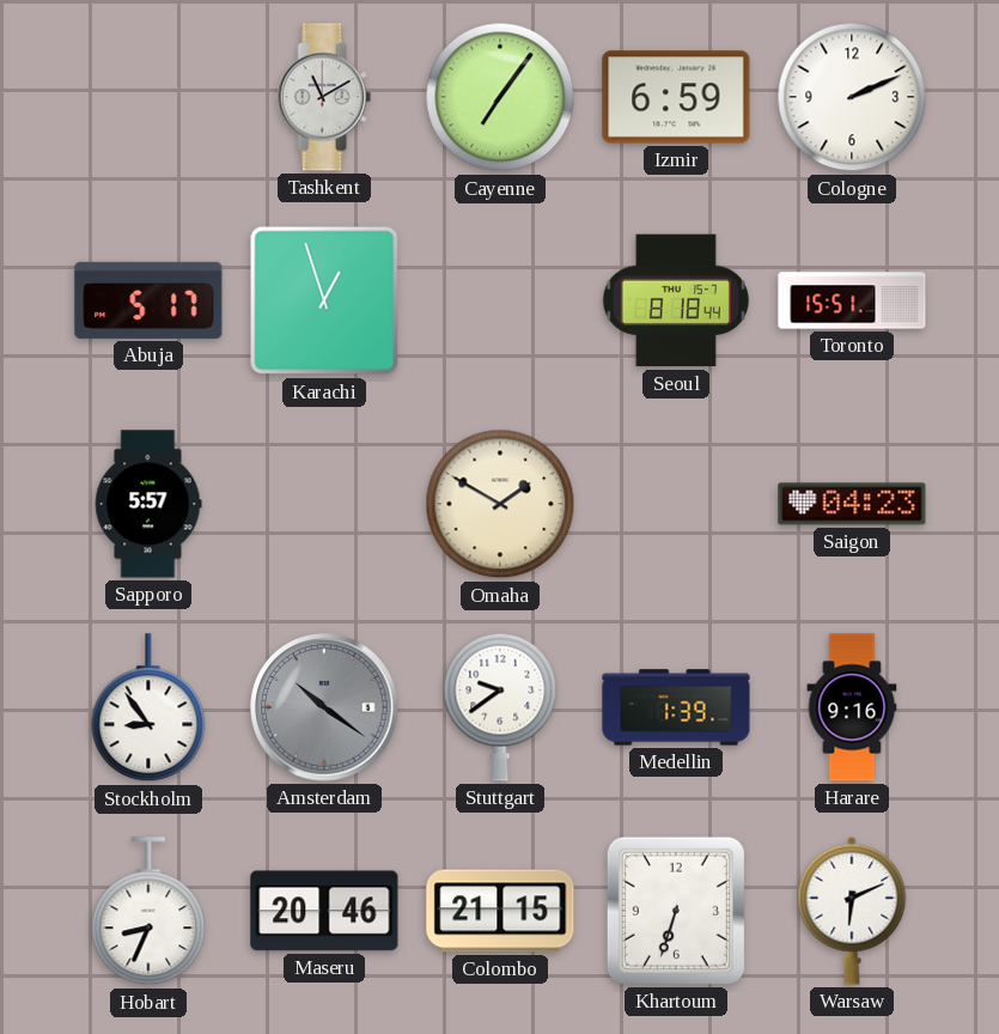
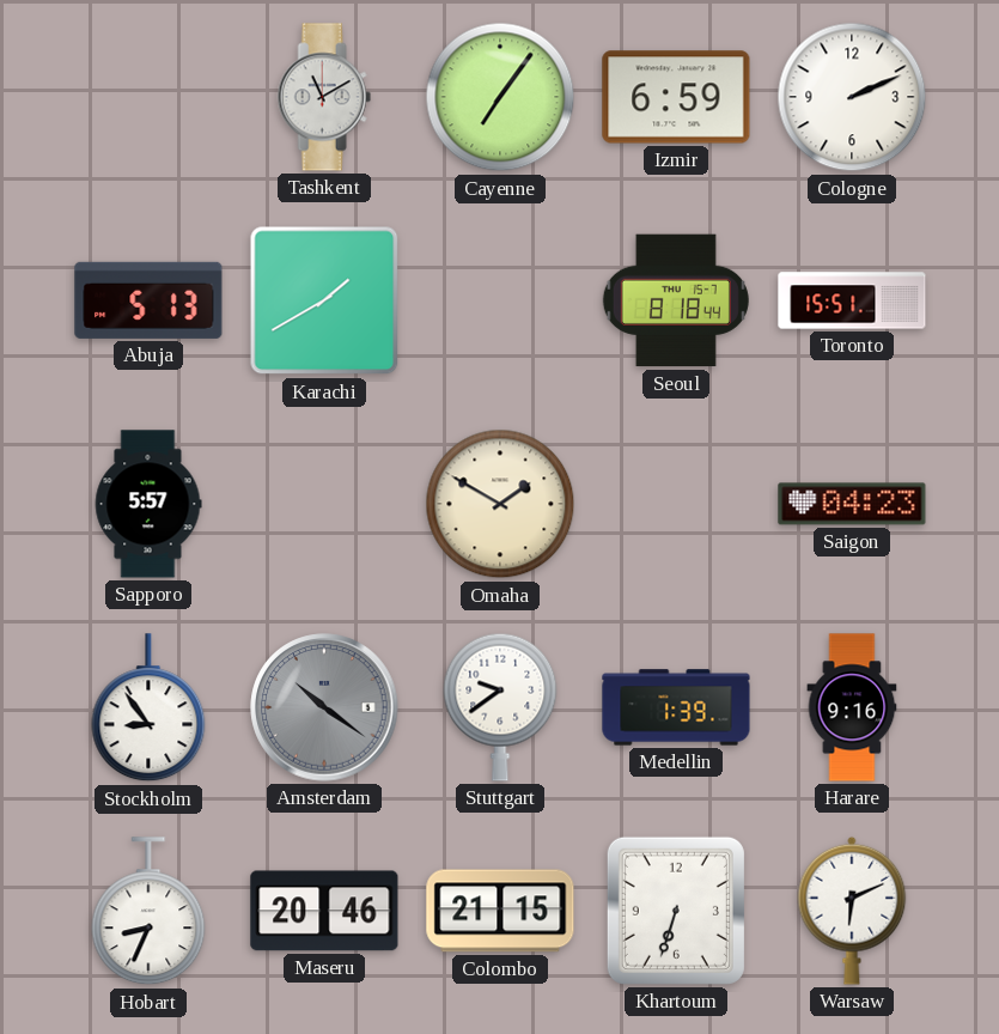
Abuja: 5:17 -> 5:13 (148, 300)
Karachi: 12:57 -> 1:40 (324, 300)
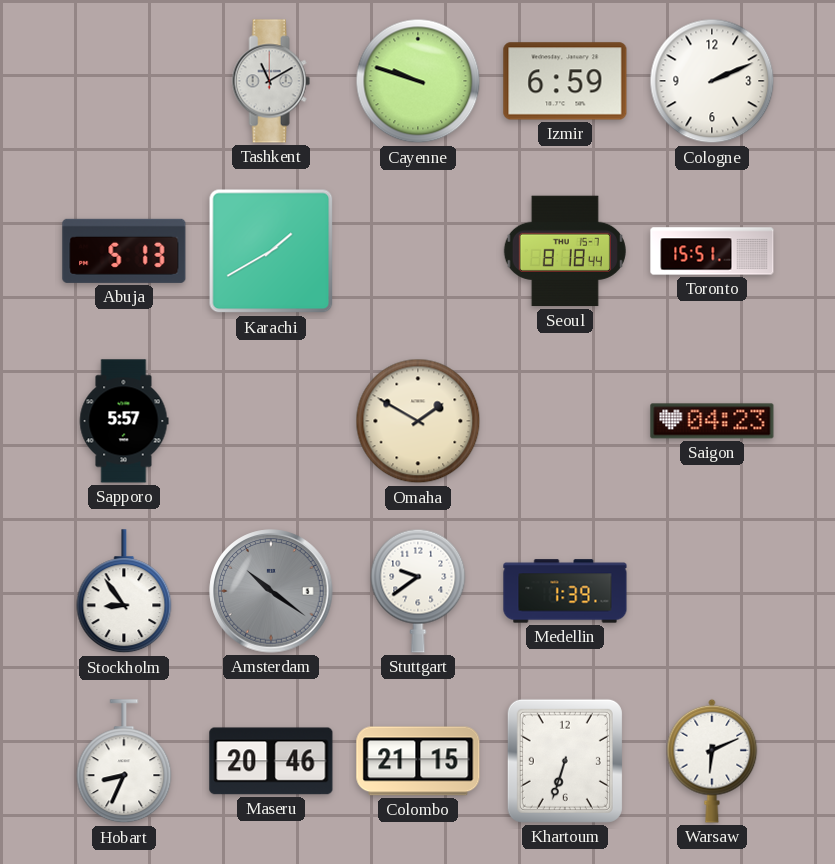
Cayenne: 7:06 -> 9:48 (418, 81)
Harare: 9:16 -> none (852, 707)
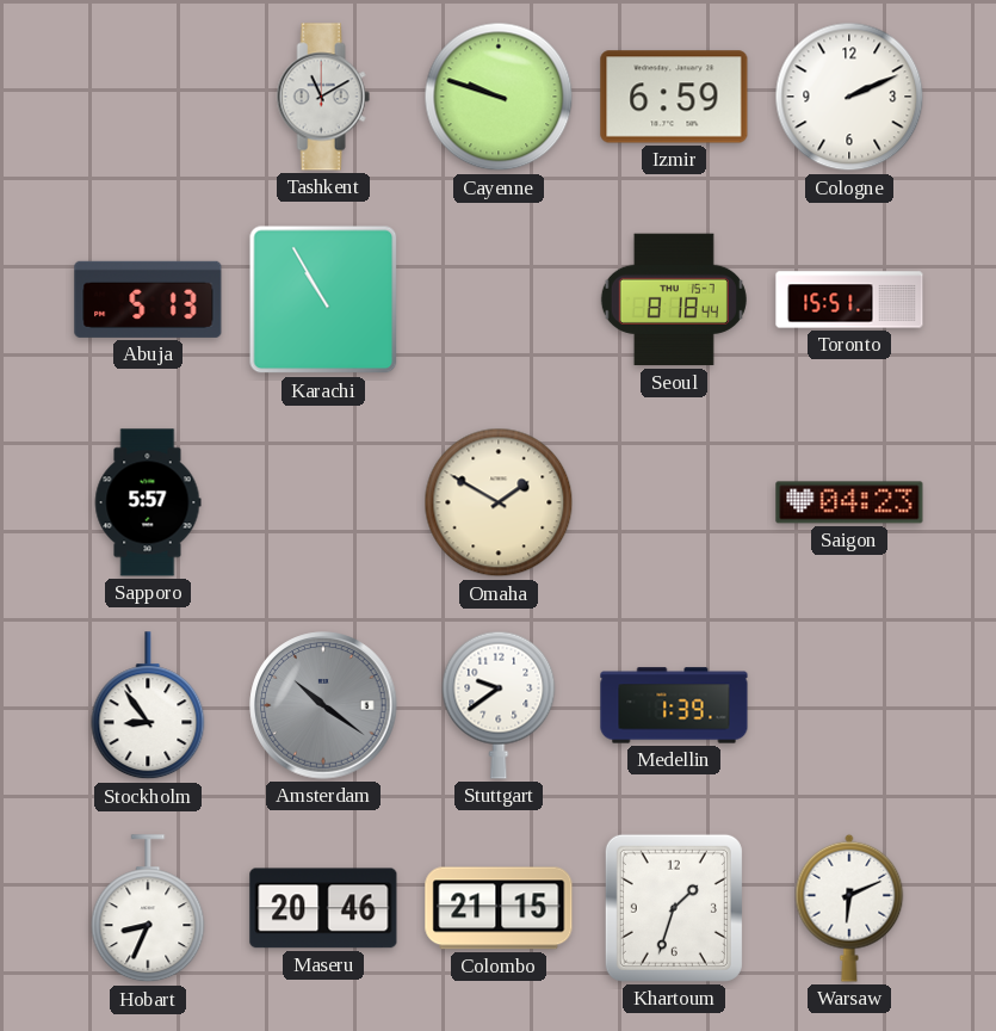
Karachi: 1:40 -> 10:55 (323, 300)
Khartoum: 6:33 -> 1:33 (674, 908)
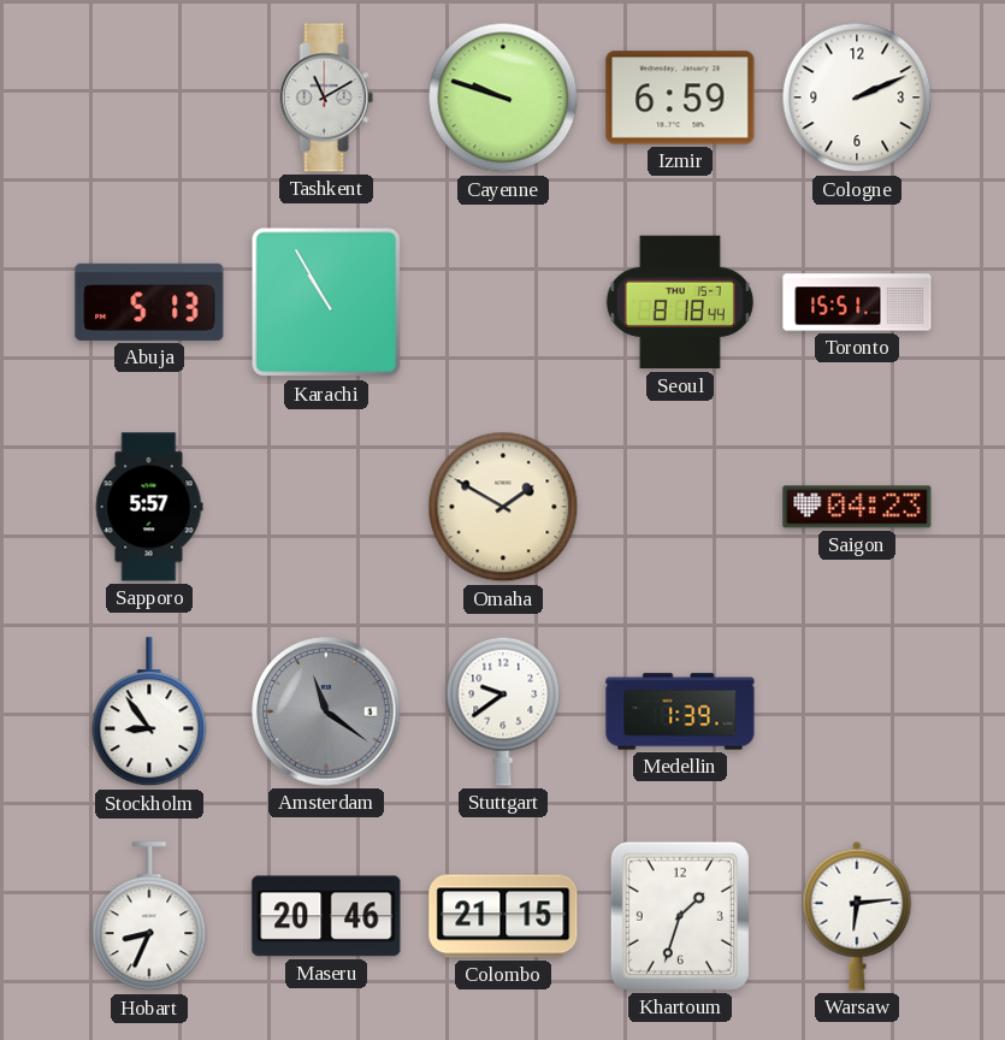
Amsterdam: 10:21 -> 11:21 (326, 711)
Warsaw: 6:11 -> 6:14 (857, 916)
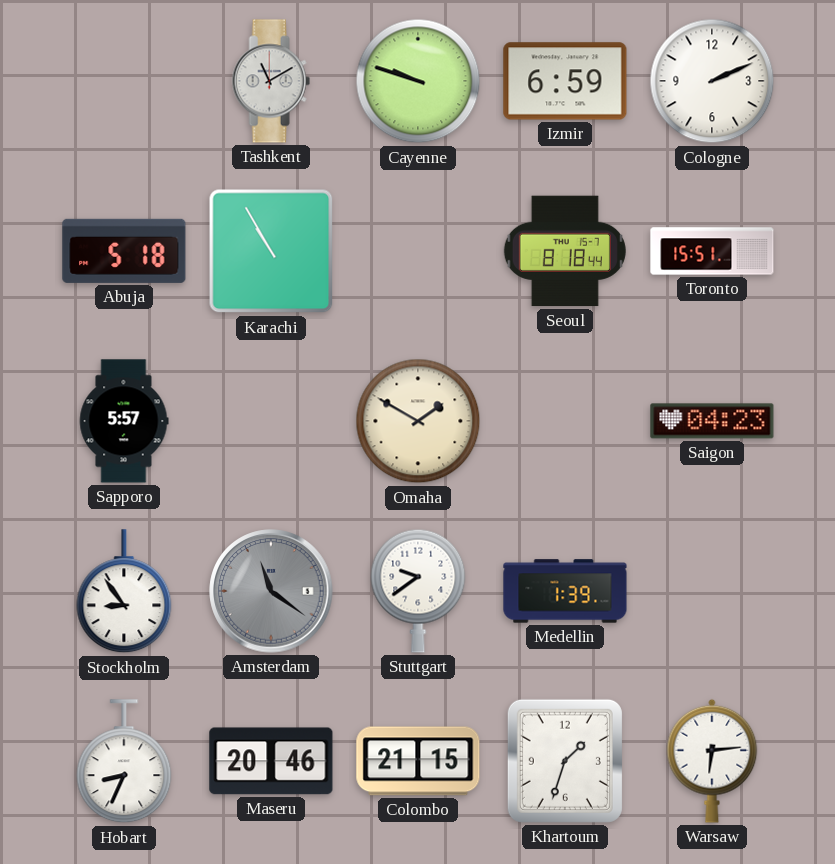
Abuja: 5:13 -> 5:18 (124, 251)
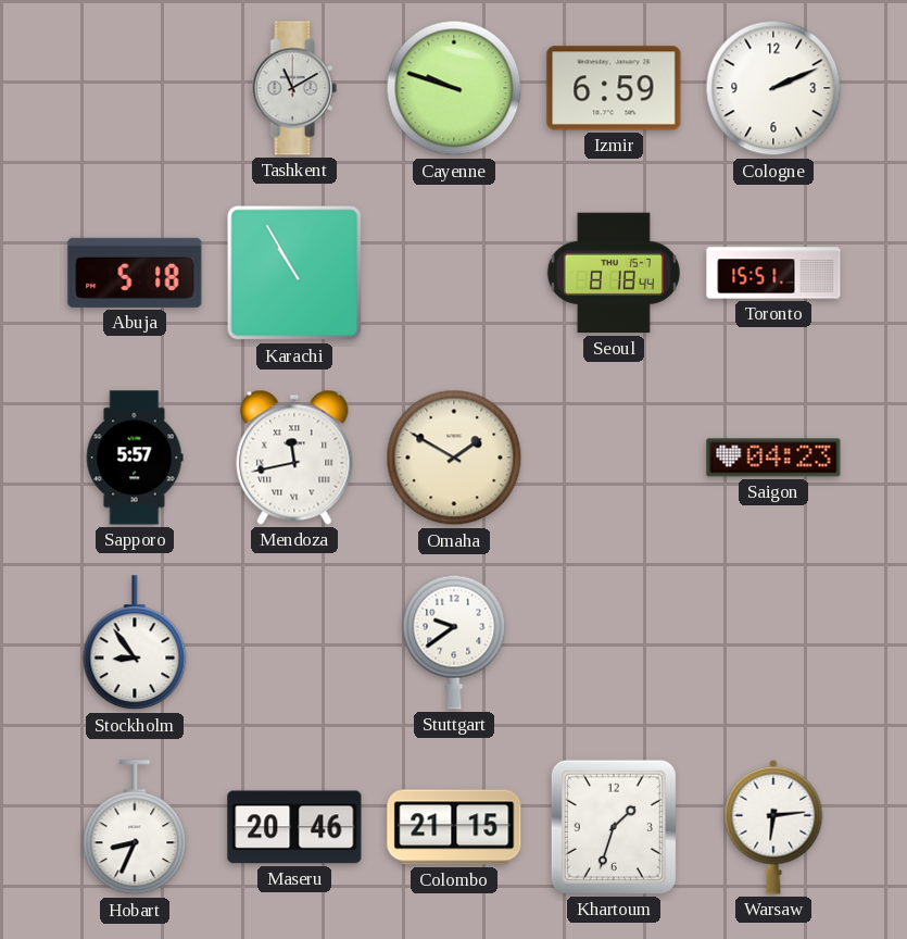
Mendoza: none -> 11:43 (294, 458)
Amsterdam: 11:21 -> none (271, 591)
Medellin: 1:39 -> none (565, 591)
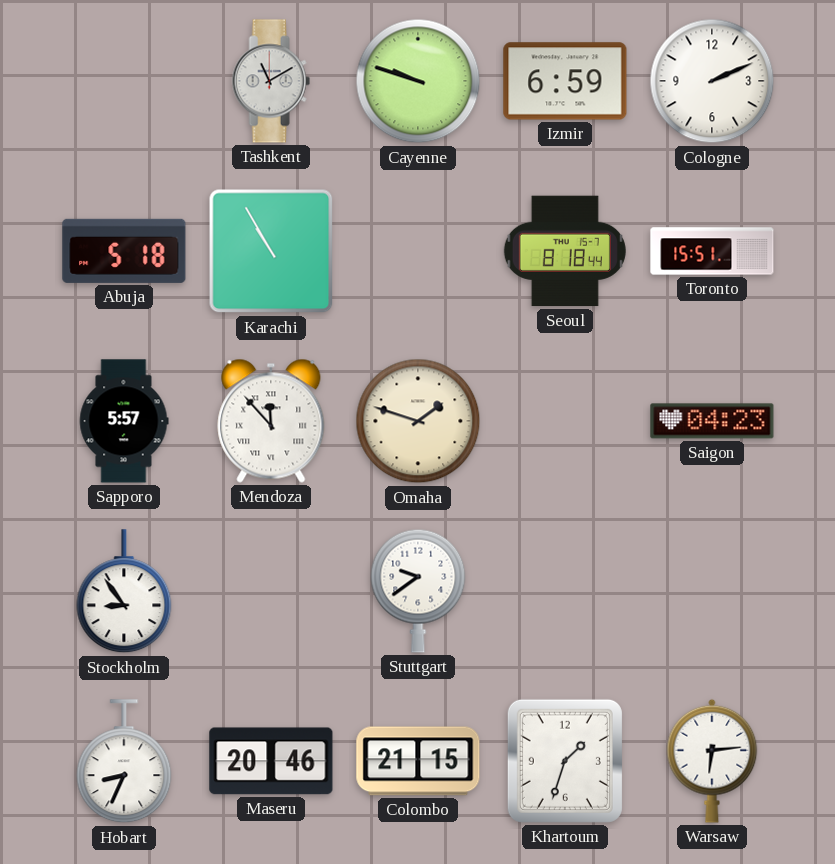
Mendoza: 11:43 -> 11:53 (271, 421)
Omaha: 1:50 -> 1:48 (418, 421)
